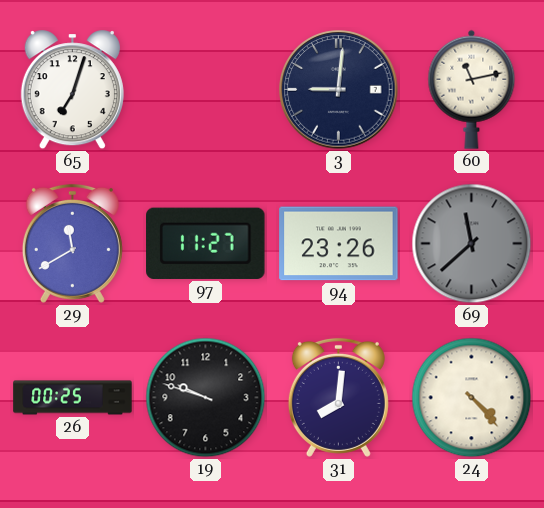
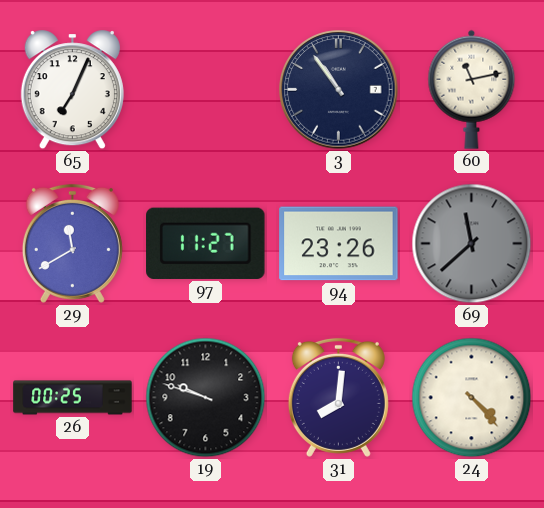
65: 7:03 -> 7:04 (72, 90)
3: 9:01 -> 10:54 (339, 90)
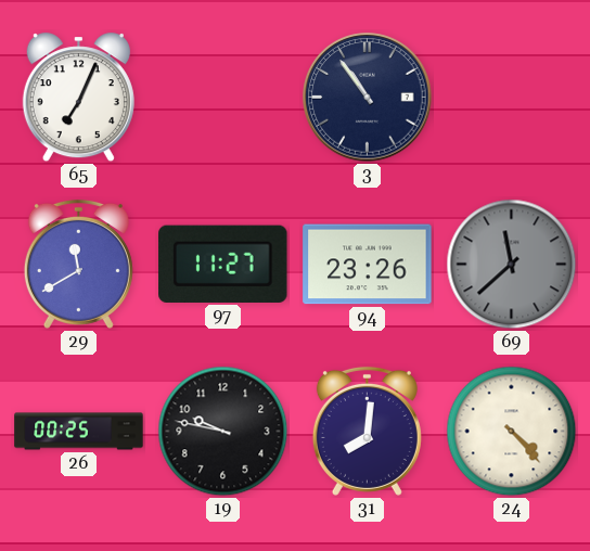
60: 11:13 -> none (472, 89)
19: 9:48 -> 9:47 (223, 432)
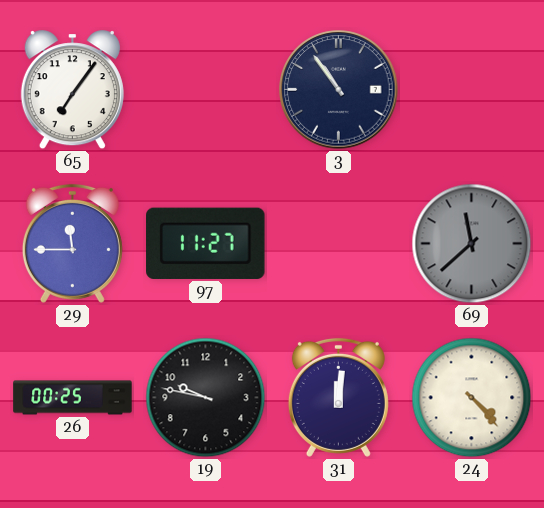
65: 7:04 -> 7:06 (72, 90)
29: 11:40 -> 11:45 (72, 243)
94: 23:26 -> none (368, 265)
31: 8:01 -> 12:01 (338, 397)
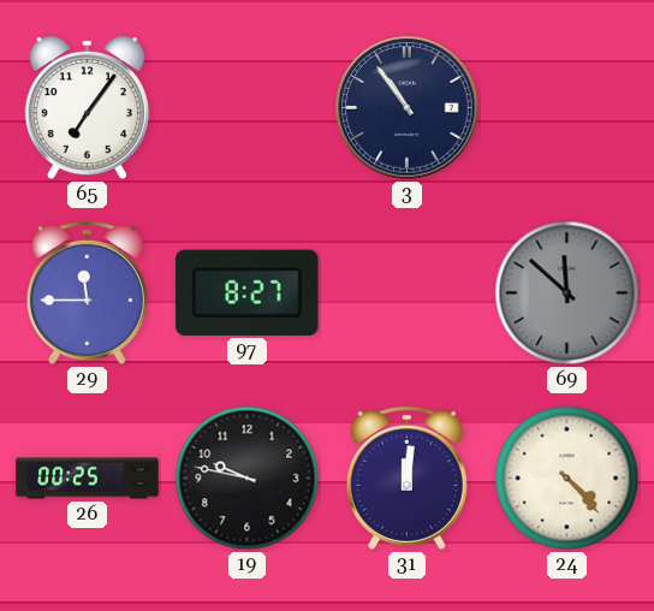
97: 11:27 -> 8:27 (248, 292)
69: 11:38 -> 11:52 (567, 293)
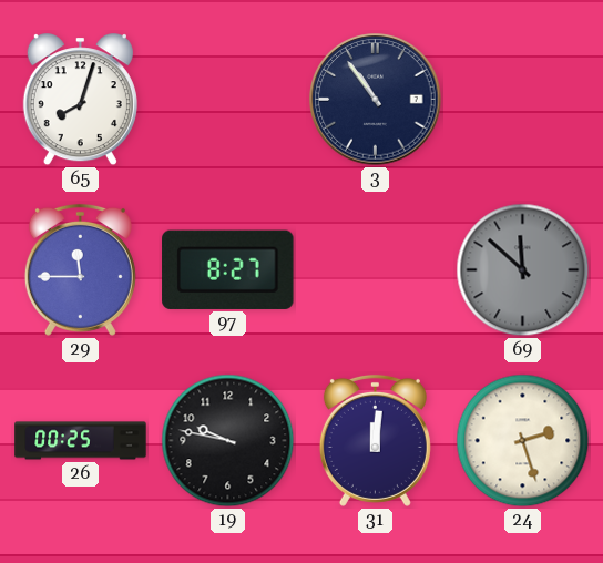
65: 7:06 -> 8:03 (80, 100)
24: 4:23 -> 2:27 (523, 441)
